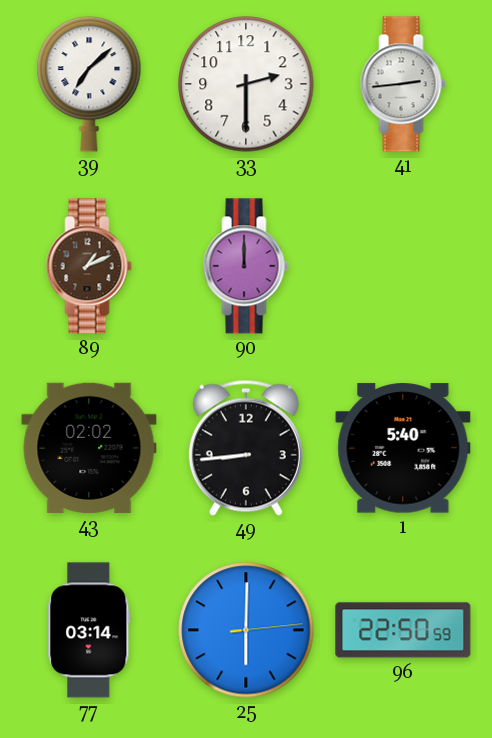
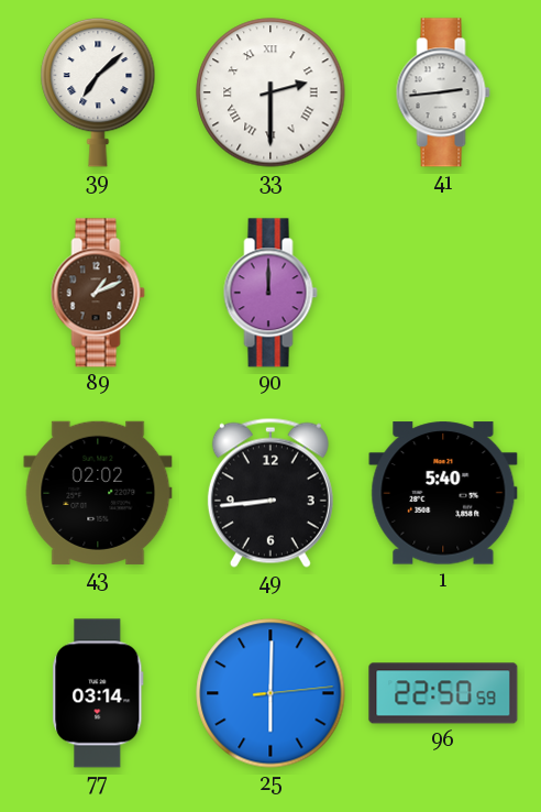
33 numerals: Arabic -> Roman (270, 92)
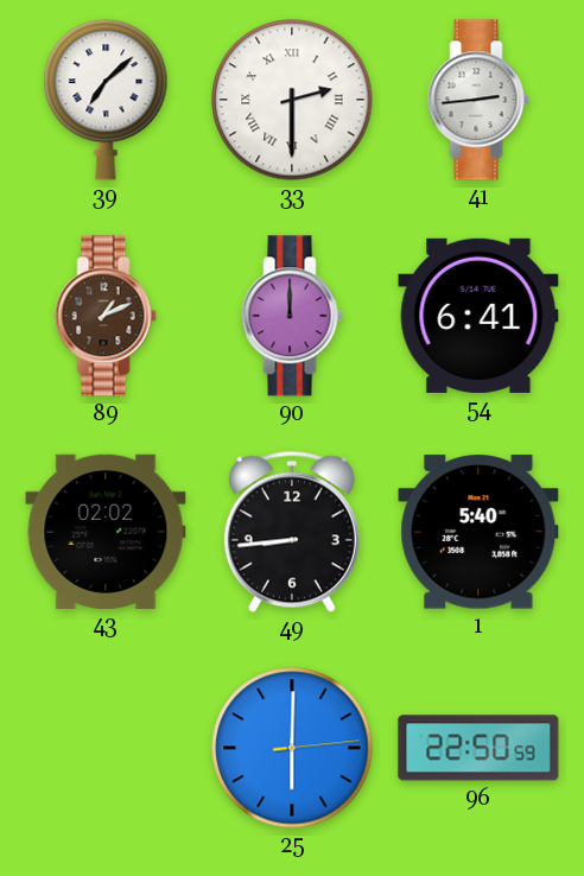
54: none -> 6:41 (478, 316)
77: 03:14 -> none (98, 693)
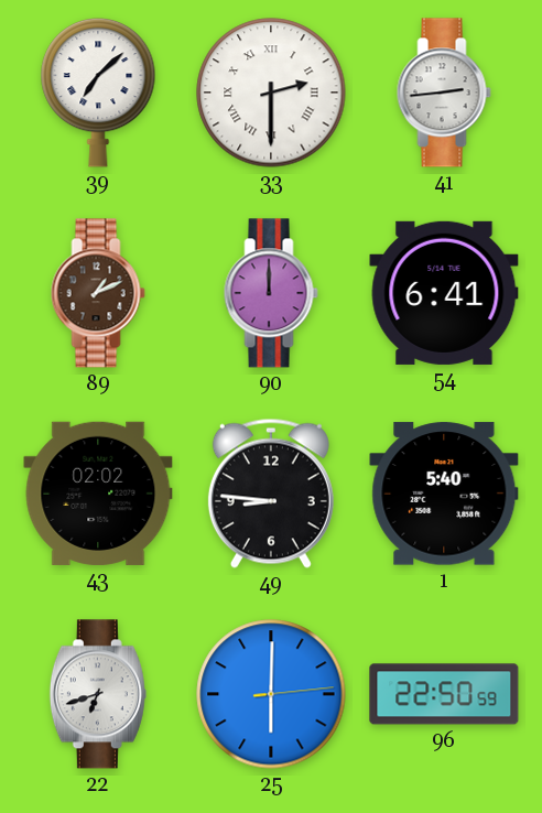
49: 8:44 -> 8:46 (271, 494)
22: none -> 6:42 (98, 694)
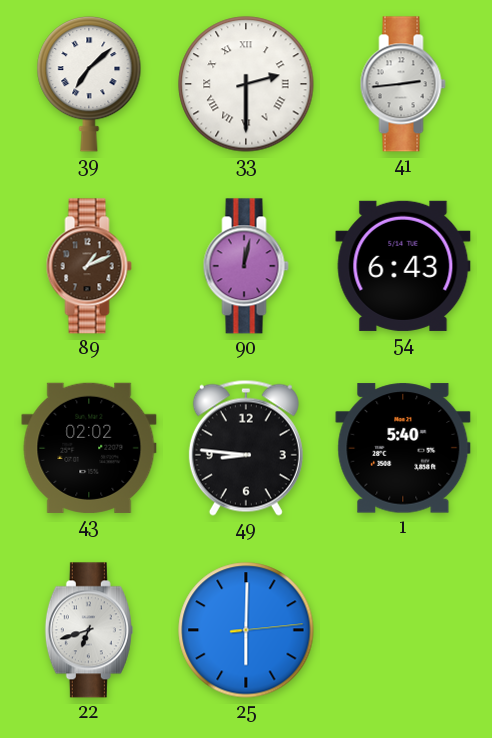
90: 12:00 -> 12:02 (246, 266)
54: 6:41 -> 6:43 (403, 266)
96: 22:50 -> none (444, 694)
